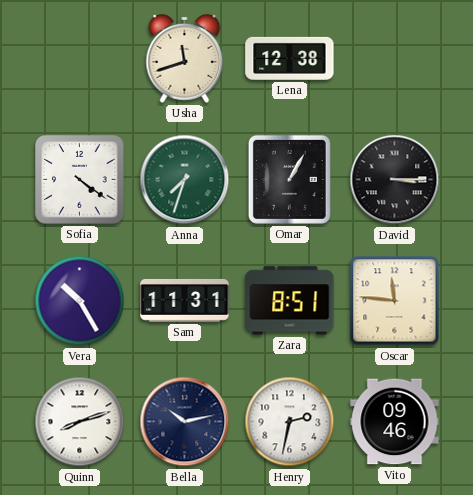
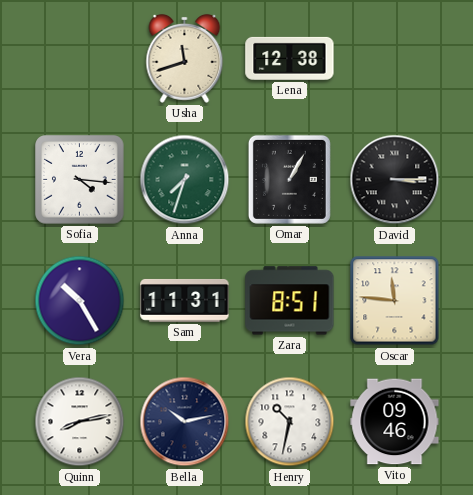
Sofia: 4:21 -> 4:16 (80, 180)
Quinn: 8:12 -> 8:13 (80, 422)
Henry: 2:32 -> 10:32 (290, 422)
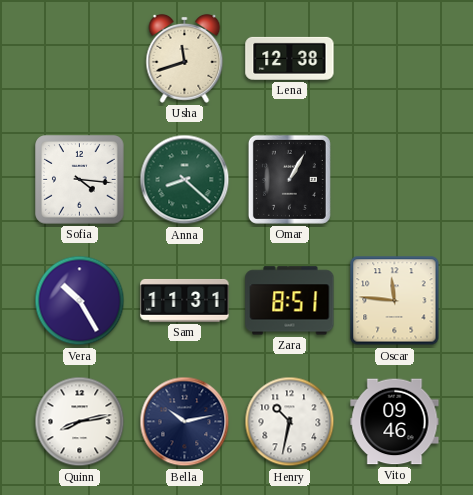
Anna: 7:33 -> 8:22 (185, 180)
David: 3:15 -> none (395, 180)
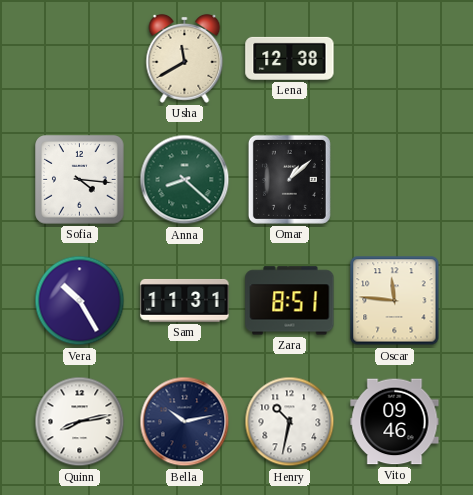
Usha: 11:42 -> 11:40 (185, 58)
Omar: 1:05 -> 1:08 (289, 179)
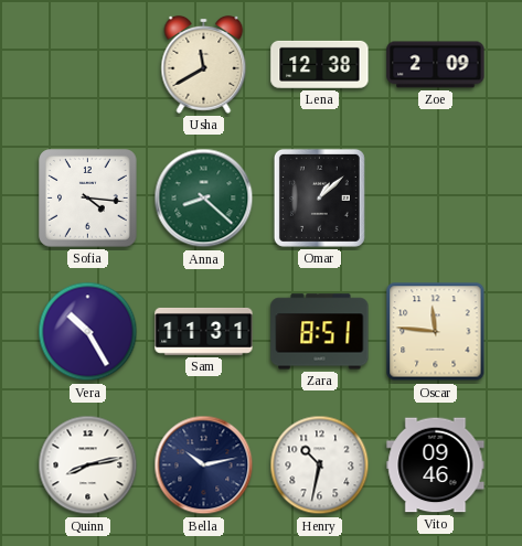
Zoe: none -> 2:09 (436, 65)
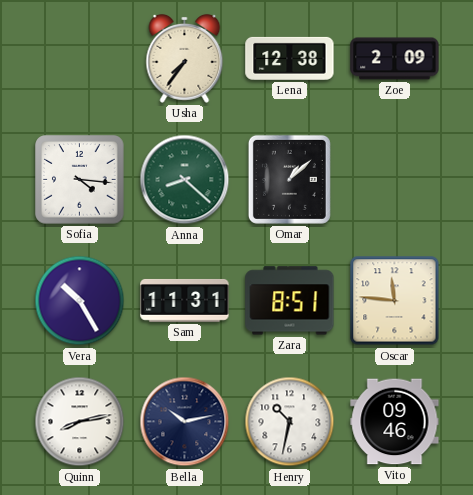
Usha: 11:40 -> 7:36 (185, 58)
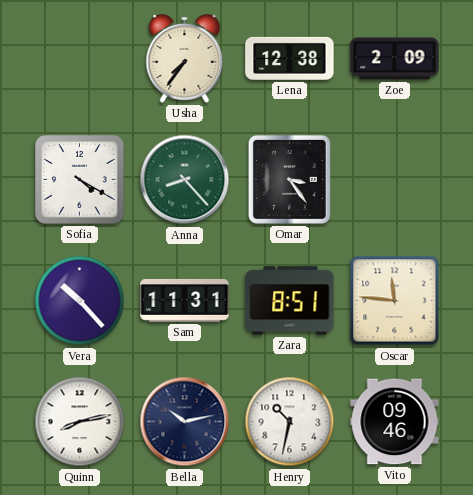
Sofia: 4:16 -> 4:20 (80, 180)
Anna: 8:22 -> 8:23 (185, 180)
Omar: 1:08 -> 3:24 (289, 179)
Vera: 10:25 -> 10:23 (80, 301)
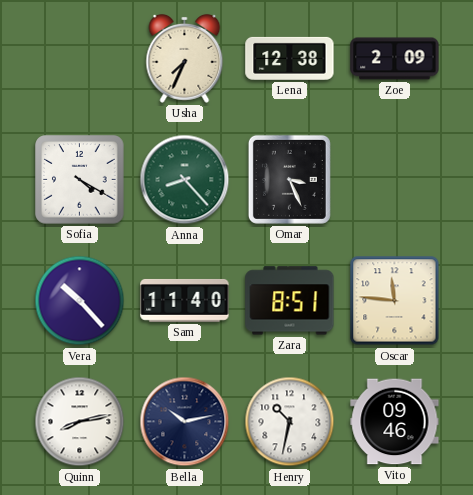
Usha: 7:36 -> 7:34 (185, 58)
Omar: 3:24 -> 3:26 (289, 179)
Sam: 11:31 -> 11:40 (185, 300)
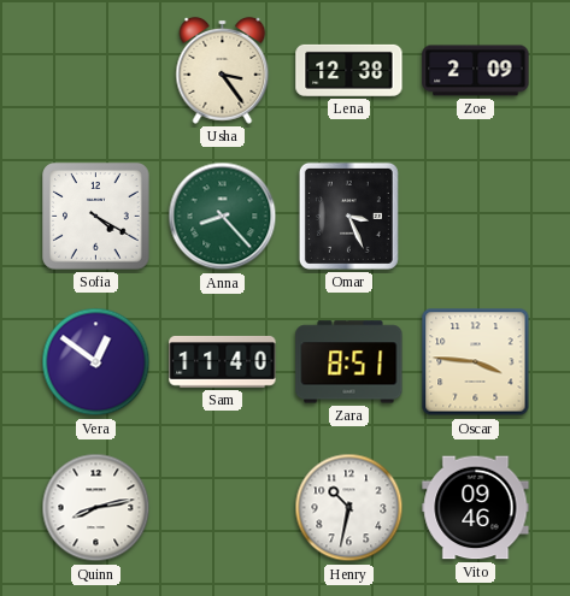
Usha: 7:34 -> 3:24 (223, 70)
Vera: 10:23 -> 12:51 (96, 362)
Oscar: 11:46 -> 3:46 (476, 362)
Bella: 10:13 -> none (185, 422)
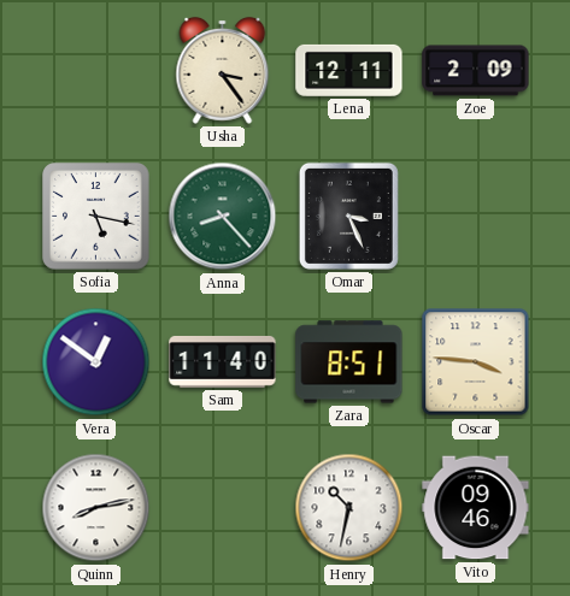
Lena: 12:38 -> 12:11 (349, 70)
Sofia: 4:20 -> 5:17 (96, 217)
